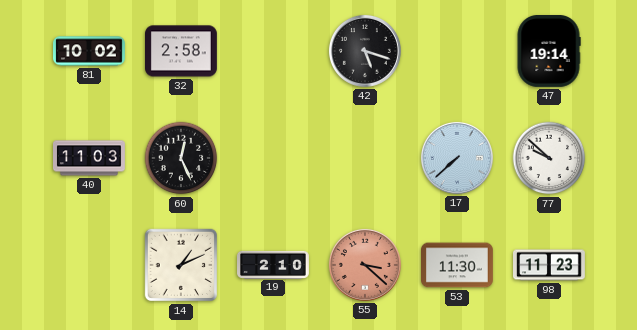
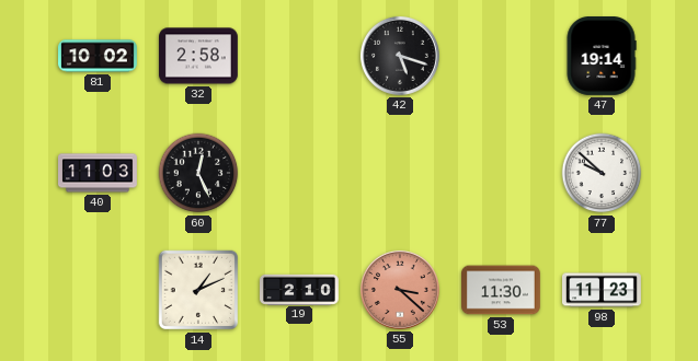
17: 7:38 -> none (457, 158)
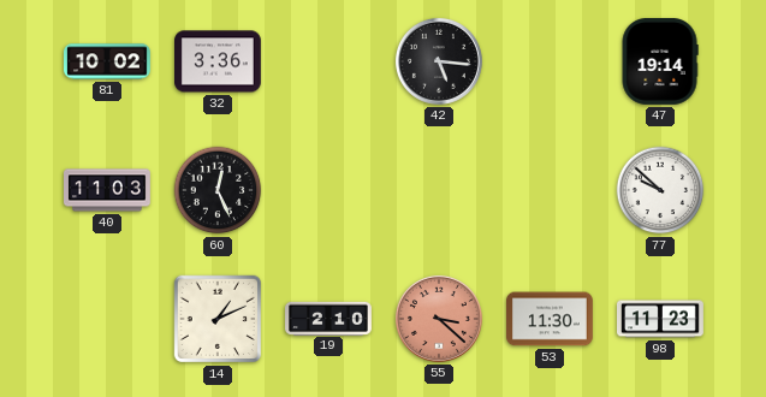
32: 2:58 -> 3:36 (219, 61)
42: 5:18 -> 5:16 (439, 61)
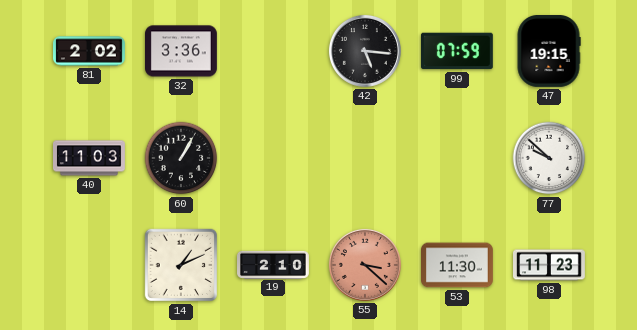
81: 10:02 -> 2:02 (90, 51)
99: none -> 07:59 (457, 51)
47: 19:14 -> 19:15 (549, 52)
60: 12:26 -> 1:05 (181, 158)
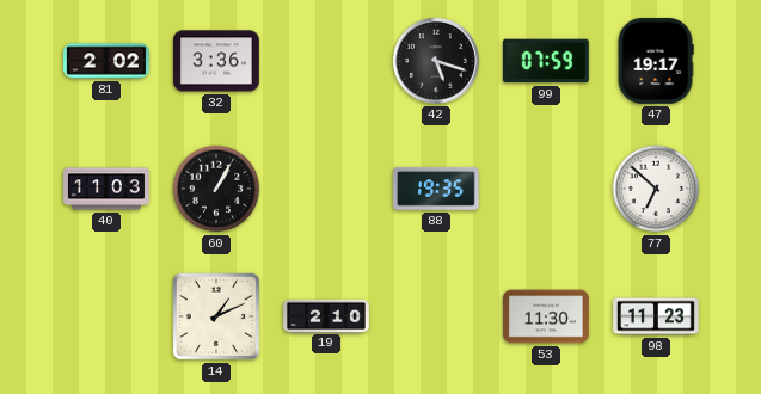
42: 5:16 -> 5:18 (436, 61)
47: 19:15 -> 19:17 (656, 62)
88: none -> 19:35 (436, 189)
77: 9:52 -> 6:52 (656, 189)
55: 3:22 -> none (365, 265)
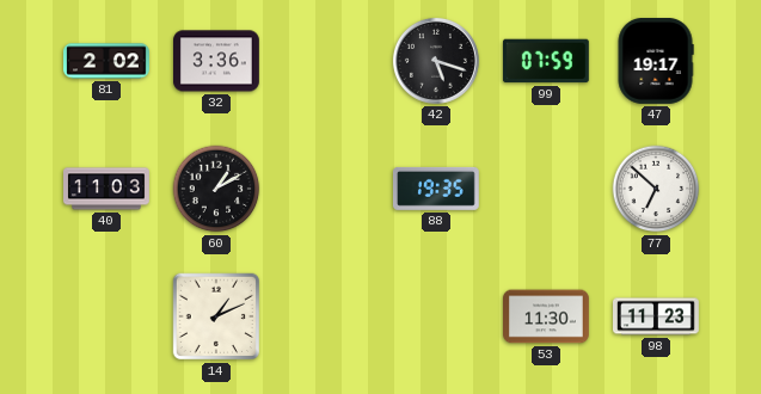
60: 1:05 -> 1:10 (216, 189)
19: 2:10 -> none (327, 315)
